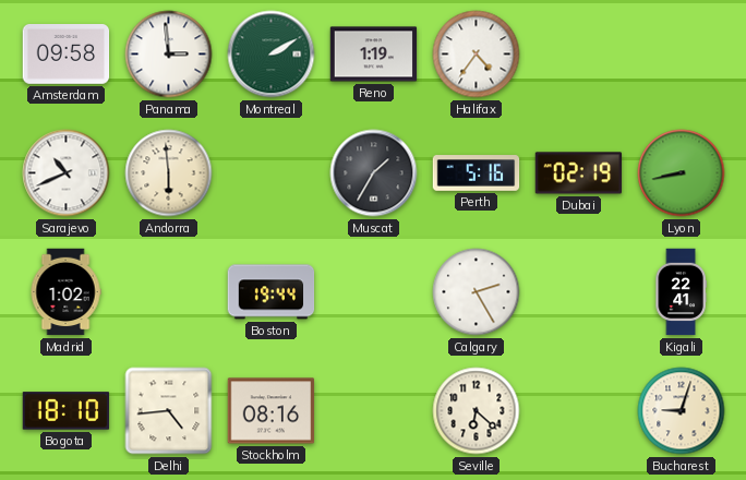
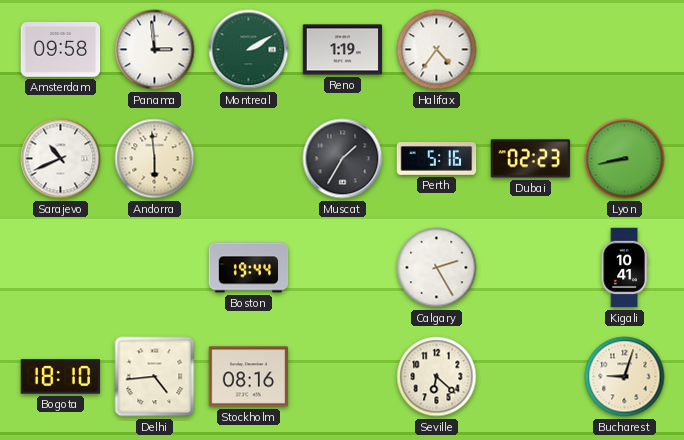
Dubai: 02:19 -> 02:23 (531, 159)
Madrid: 1:02 -> none (65, 292)
Kigali: 22:41 -> 10:41 (624, 268)
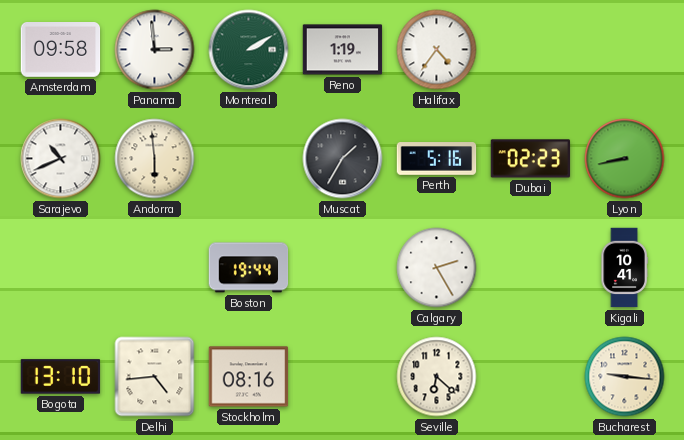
Bogota: 18:10 -> 13:10 (61, 377)
Bucharest: 9:03 -> 9:16 (625, 377)
